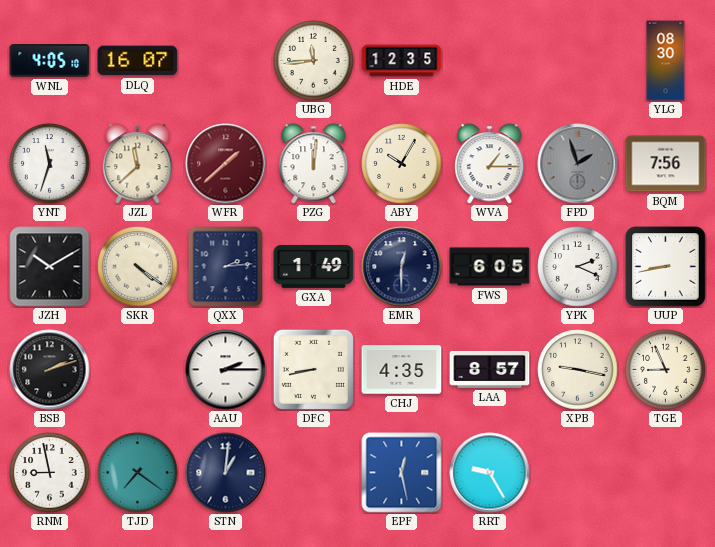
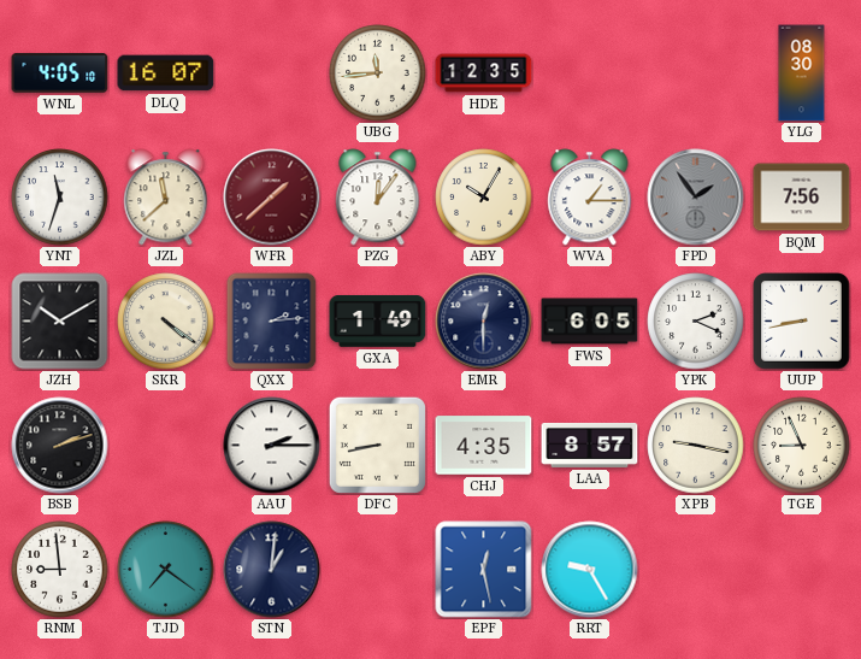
PZG: 12:01 -> 12:06 (378, 198)
FPD: 1:57 -> 1:54 (696, 198)
RNM: 8:58 -> 8:59 (60, 570)
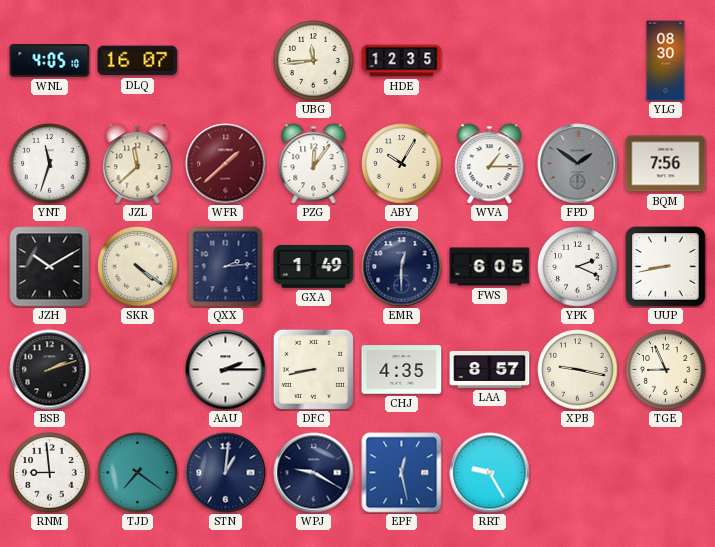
FPD: 1:54 -> 1:51 (578, 164)
WPJ: none -> 9:20 (314, 473)
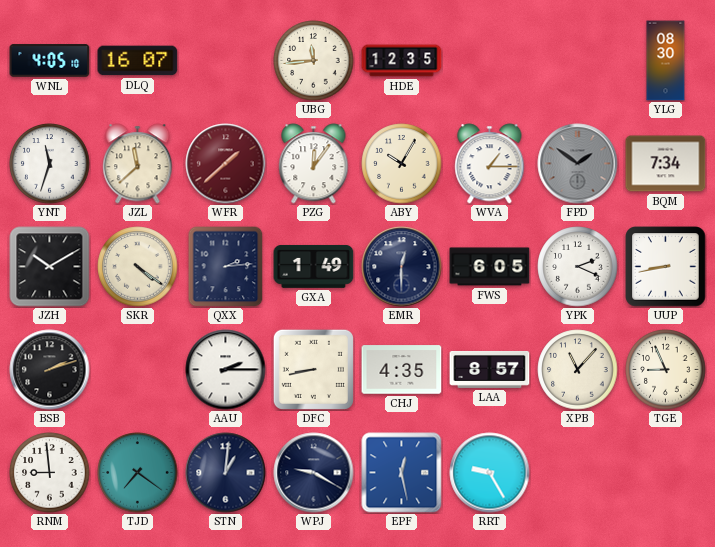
BQM: 7:56 -> 7:34 (666, 164)
XPB: 9:17 -> 11:07 (578, 370)
